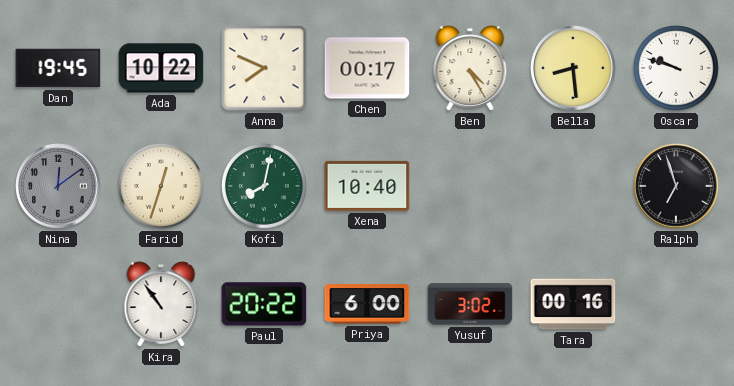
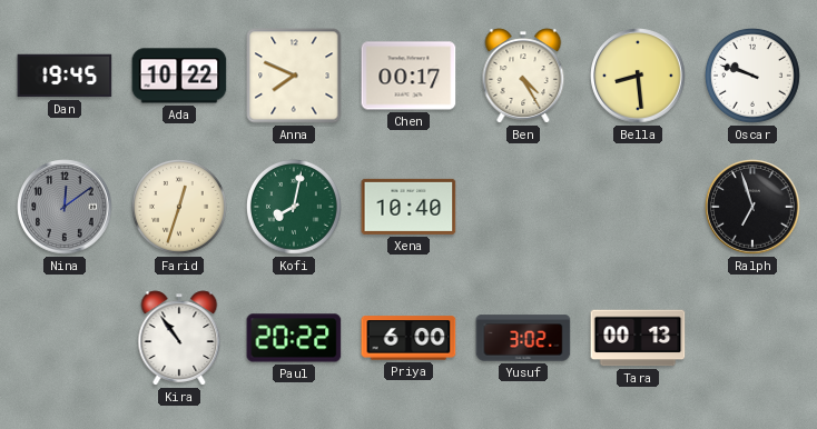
Tara: 00:16 -> 00:13 (638, 338)
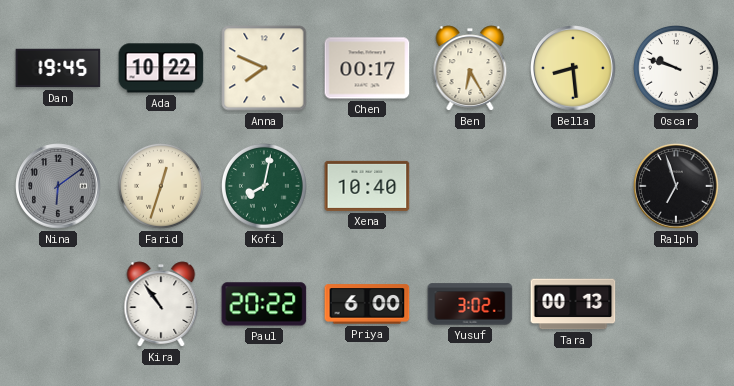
Ben: 4:25 -> 6:25 (470, 68)
Nina: 12:09 -> 6:09 (58, 186)
